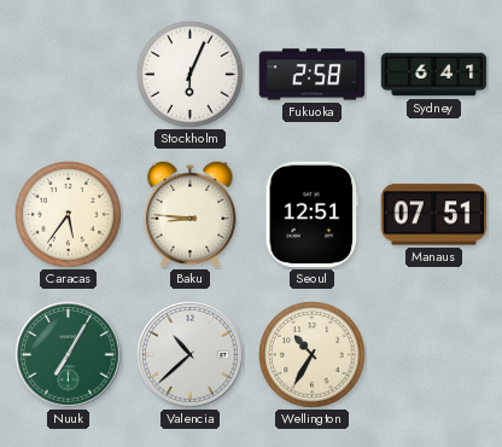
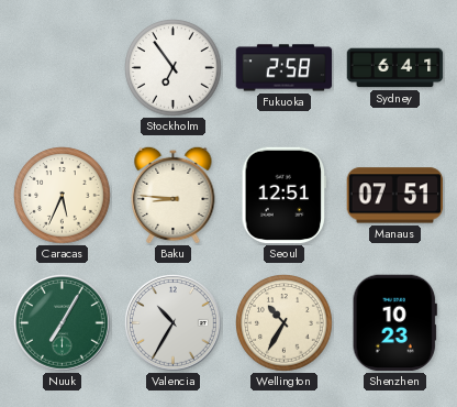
Stockholm: 6:04 -> 6:54 (174, 68)
Caracas: 5:36 -> 5:34 (63, 196)
Valencia: 10:38 -> 10:35 (174, 323)
Shenzhen: none -> 10:23 (394, 323)
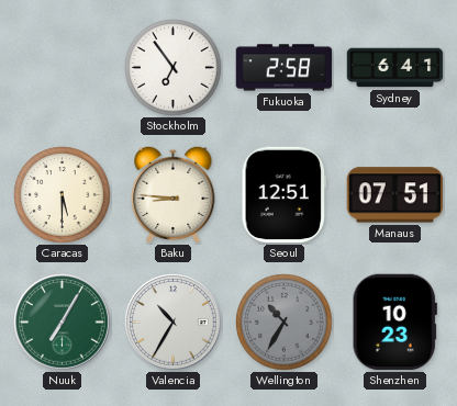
Caracas: 5:34 -> 5:30 (63, 195)
Wellington dial: cream -> grey (285, 323)
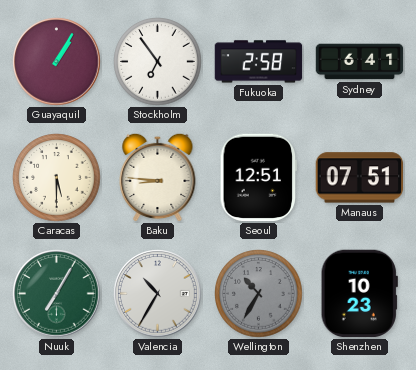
Guayaquil: none -> 1:05 (57, 62)
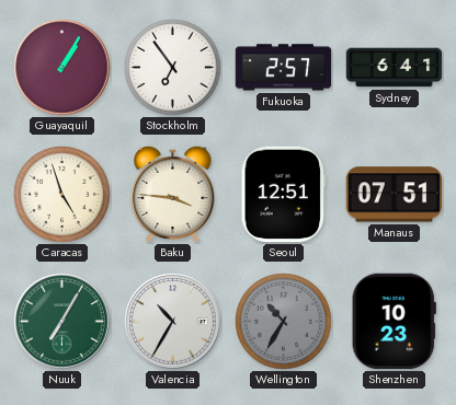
Fukuoka: 2:58 -> 2:57 (284, 68)
Caracas: 5:30 -> 4:57 (62, 195)
Baku: 8:46 -> 3:46 (173, 194)
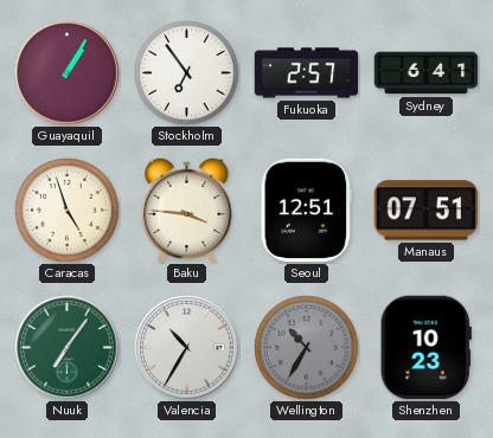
Nuuk: 7:05 -> 7:06 (68, 348)
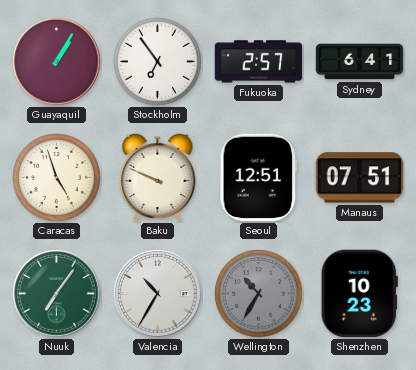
Baku: 3:46 -> 9:49 (158, 177)
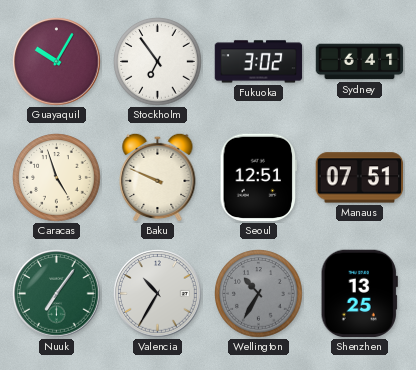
Guayaquil: 1:05 -> 10:05 (57, 62)
Fukuoka: 2:57 -> 3:02 (259, 62)
Shenzhen: 10:23 -> 13:25 (359, 294)
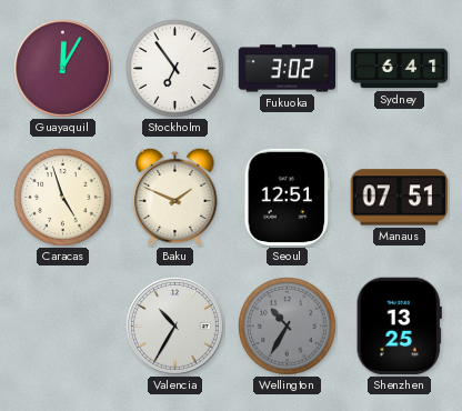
Guayaquil: 10:05 -> 12:05 (63, 69)
Baku: 9:49 -> 1:49 (175, 197)
Nuuk: 7:06 -> none (57, 294)
